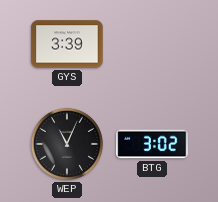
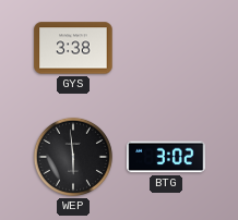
GYS: 3:39 -> 3:38 (73, 48)
WEP: 11:04 -> 5:59 (73, 157)
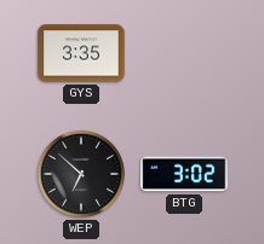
GYS: 3:38 -> 3:35 (81, 53)
WEP: 5:59 -> 6:52 (81, 174)
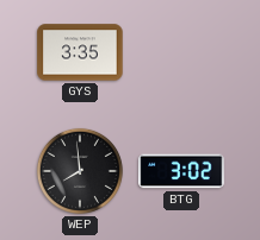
WEP: 6:52 -> 7:59 (80, 171)
